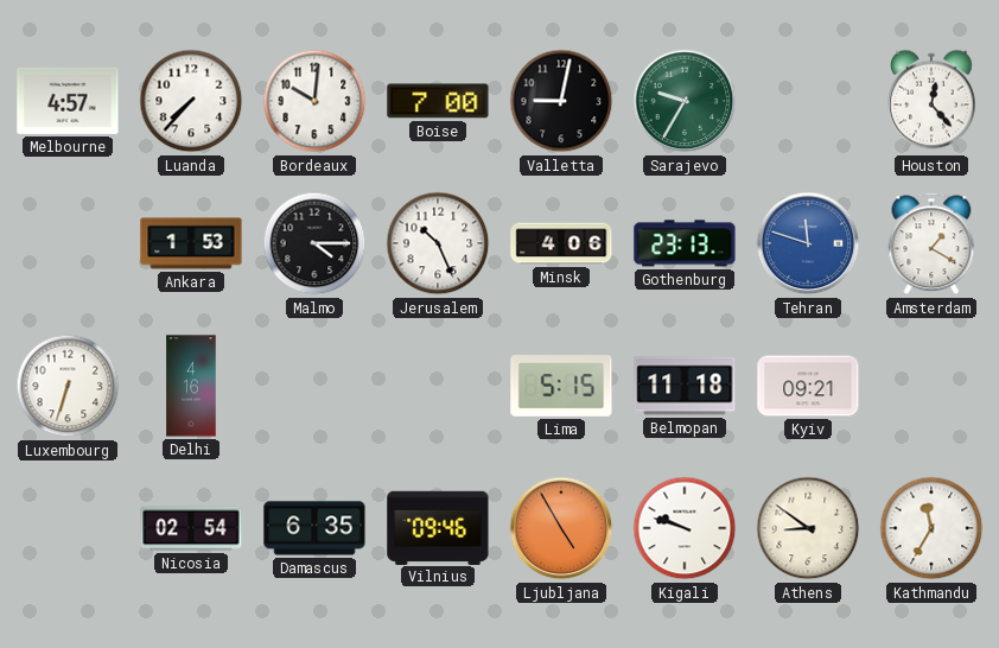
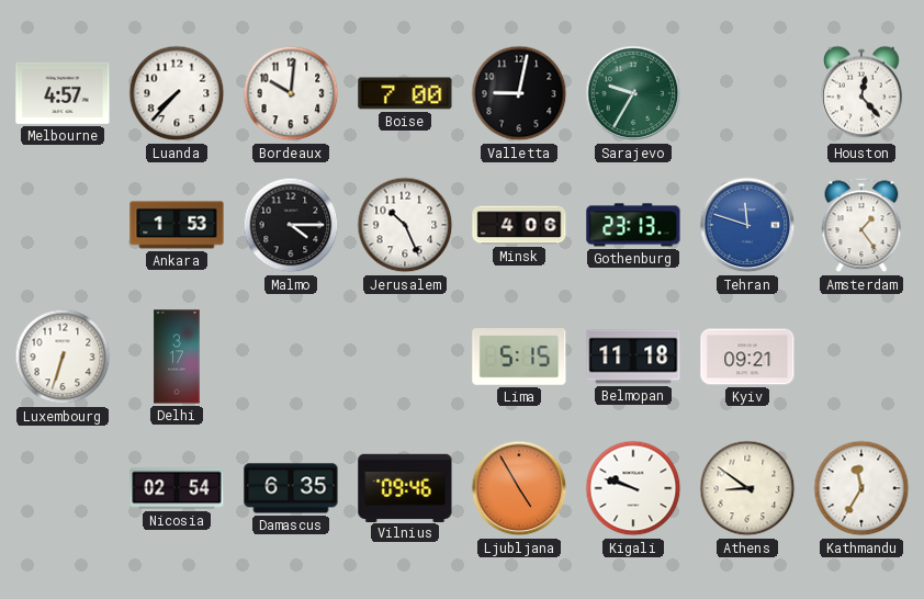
Amsterdam: 1:20 -> 1:24 (861, 225)
Delhi: 4:16 -> 3:17 (177, 357)
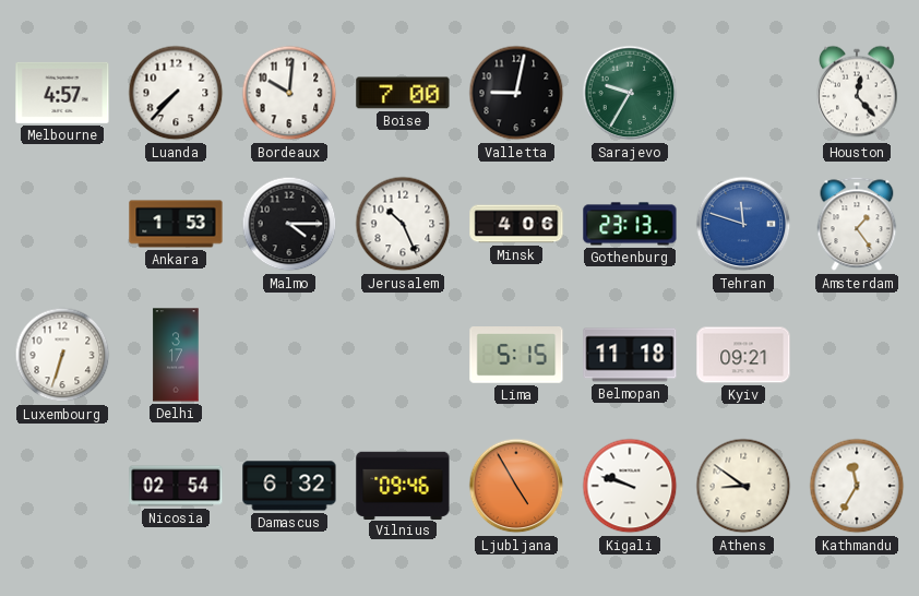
Damascus: 6:35 -> 6:32 (289, 486)
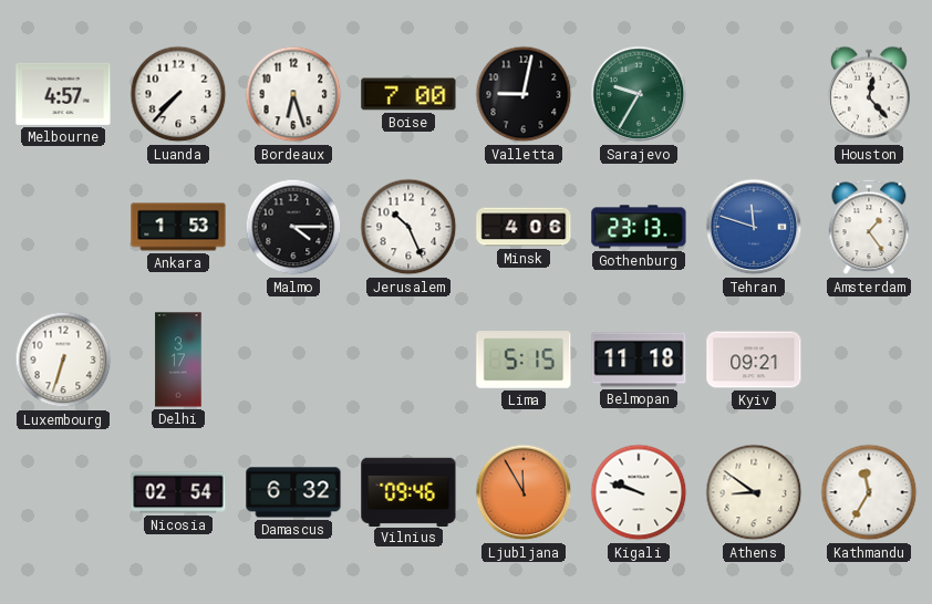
Bordeaux: 10:01 -> 6:27 (293, 94)
Ljubljana: 4:55 -> 11:55 (524, 492)
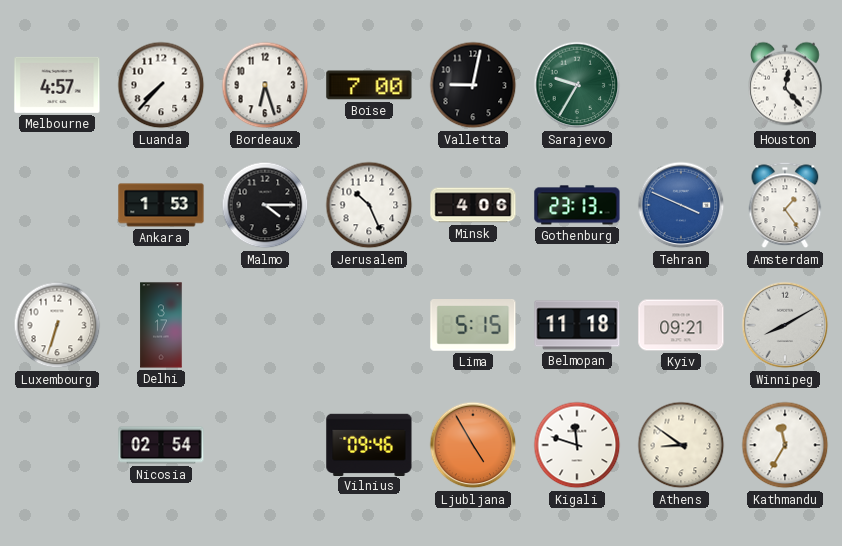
Tehran: 11:48 -> 3:49 (681, 205)
Winnipeg: none -> 8:10 (785, 325)
Damascus: 6:32 -> none (293, 492)
Ljubljana: 11:55 -> 4:55 (473, 445)
Kigali: 9:48 -> 11:48 (577, 445)
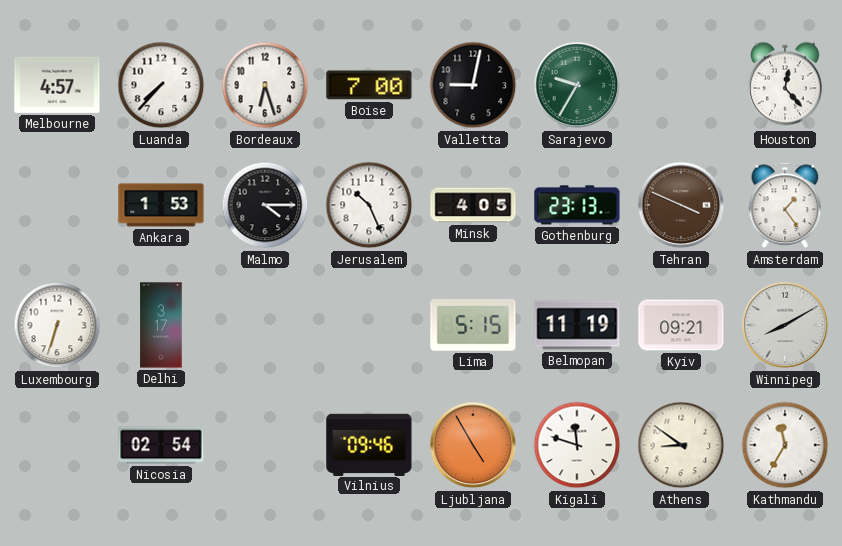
Minsk: 4:06 -> 4:05 (473, 205)
Tehran dial: blue -> brown (681, 205)
Belmopan: 11:18 -> 11:19 (577, 325)
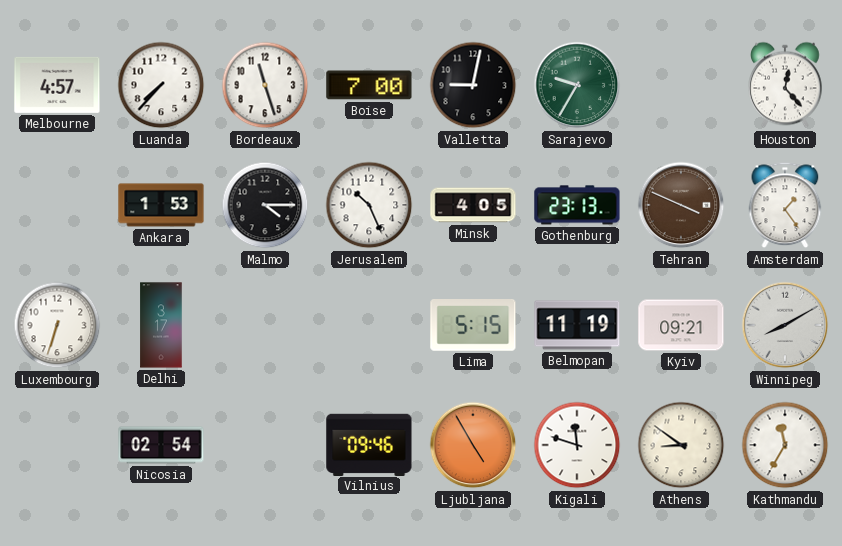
Bordeaux: 6:27 -> 11:27 (265, 85)
